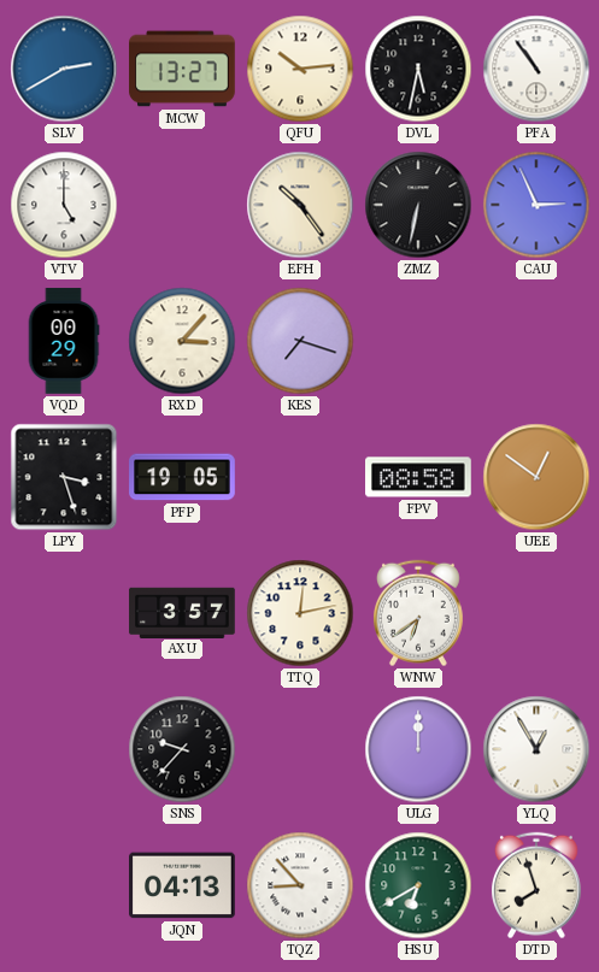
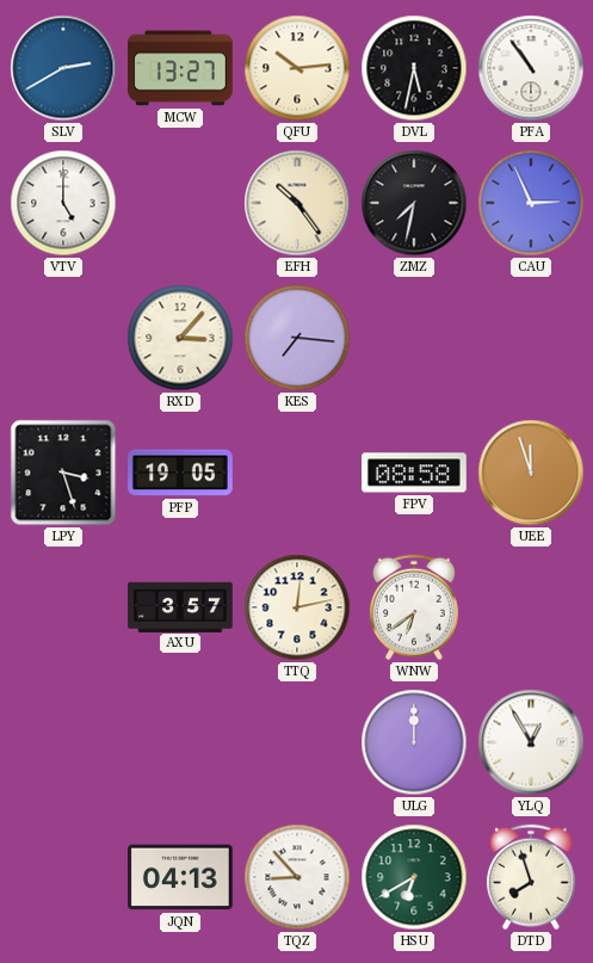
ZMZ: 6:32 -> 7:32 (414, 203)
VQD: 00:29 -> none (64, 341)
KES: 7:18 -> 7:16 (297, 338)
UEE: 12:51 -> 11:57 (531, 473)
SNS: 9:37 -> none (182, 749)
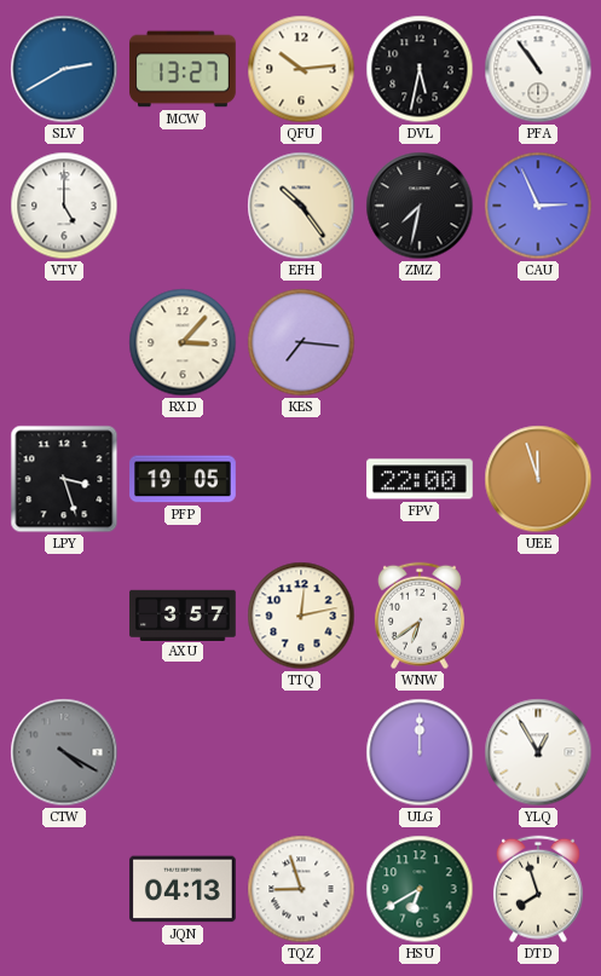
FPV: 08:58 -> 22:00 (421, 479)
CTW: none -> 4:20 (64, 752)
TQZ: 8:53 -> 8:57 (301, 889)
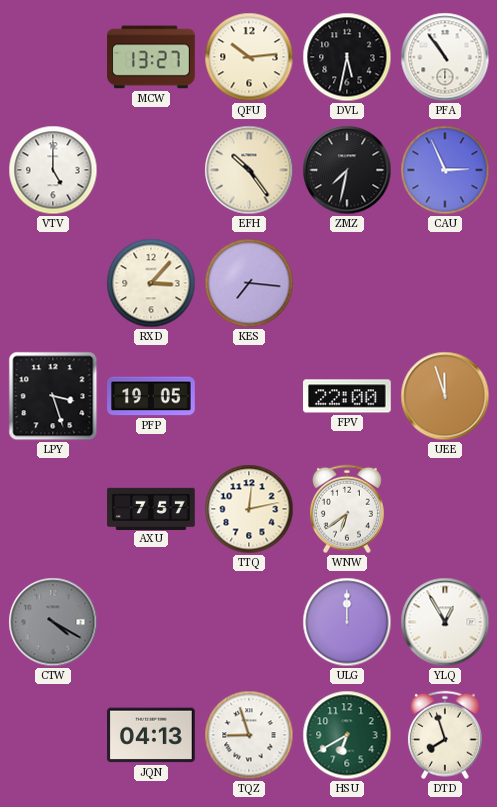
SLV: 2:40 -> none (64, 69)
AXU: 3:57 -> 7:57 (151, 508)
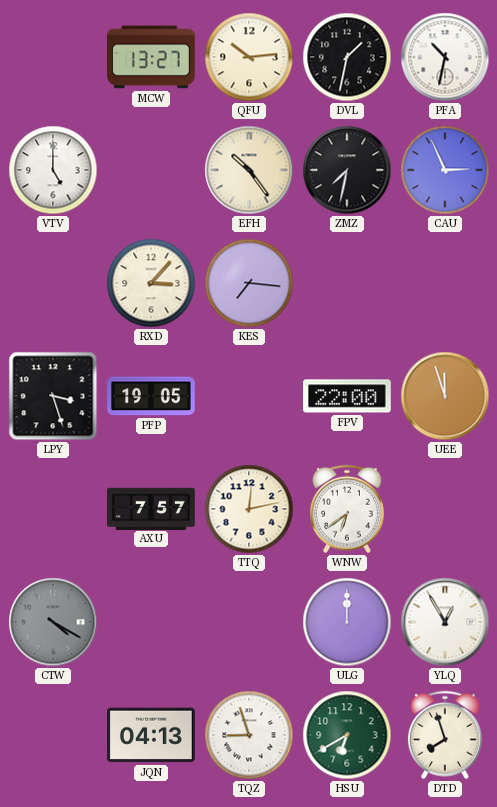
DVL: 5:32 -> 1:32 (347, 57)
PFA: 10:54 -> 10:32 (445, 57)
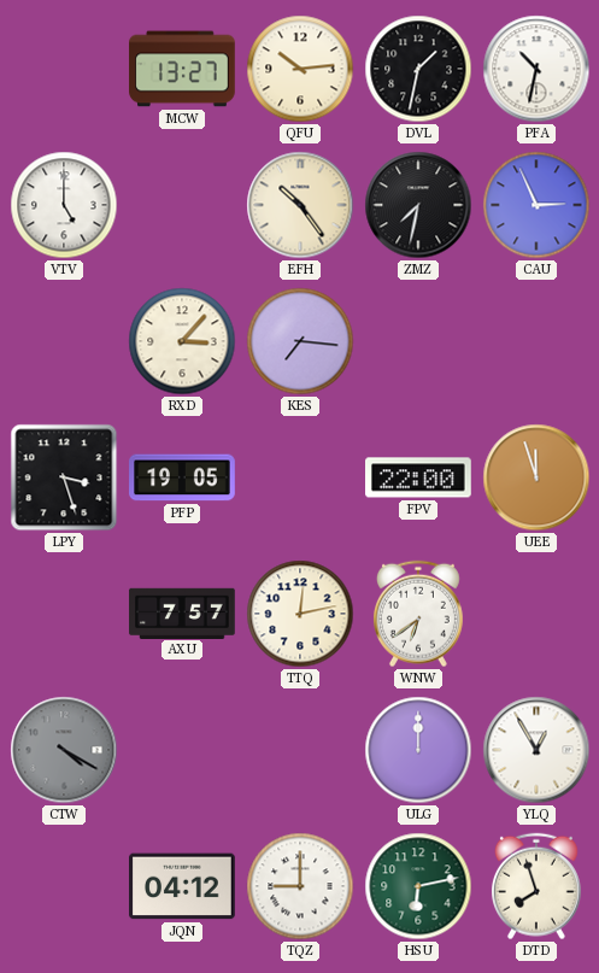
JQN: 04:13 -> 04:12 (183, 886)
TQZ: 8:57 -> 9:00 (300, 886)
HSU: 6:40 -> 6:13 (418, 886)
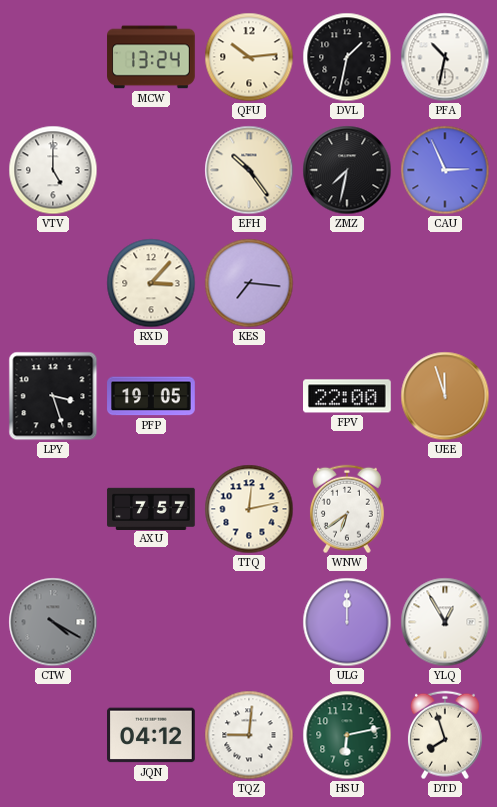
MCW: 13:27 -> 13:24 (151, 57)
TQZ: 9:00 -> 9:01 (249, 735)
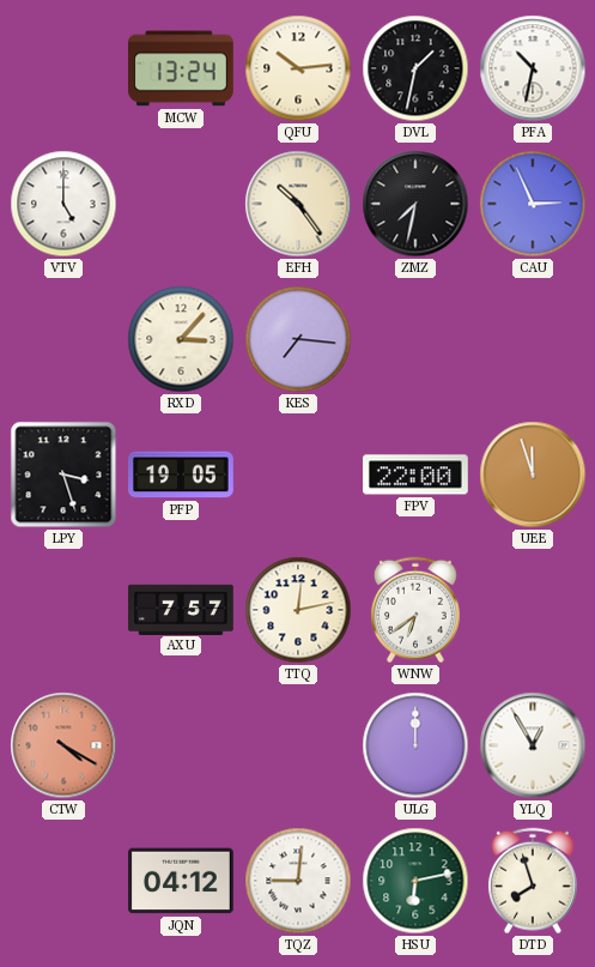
CTW dial: grey -> salmon (63, 745)
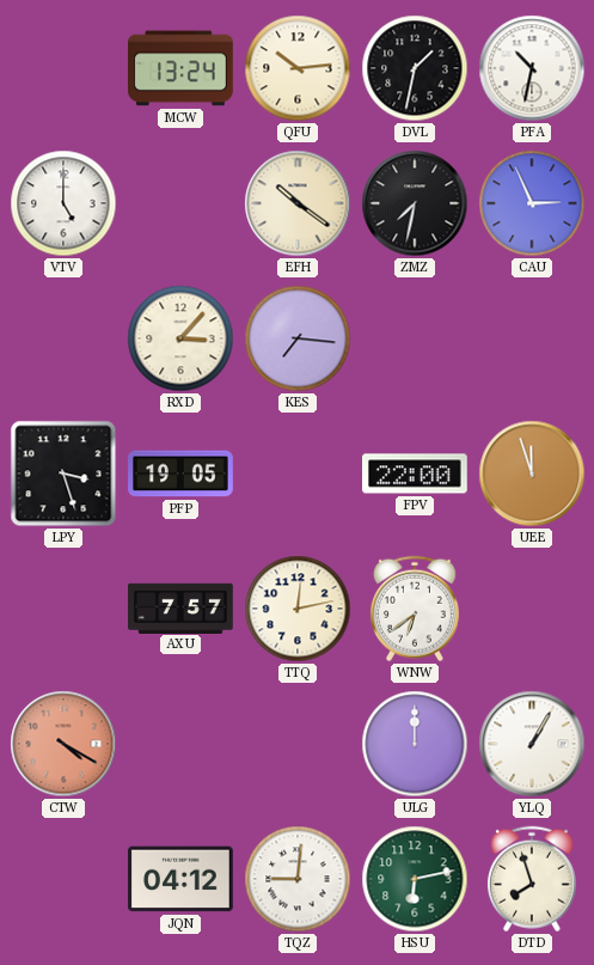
EFH: 10:24 -> 10:21 (298, 203)
YLQ: 12:55 -> 1:05 (532, 744)
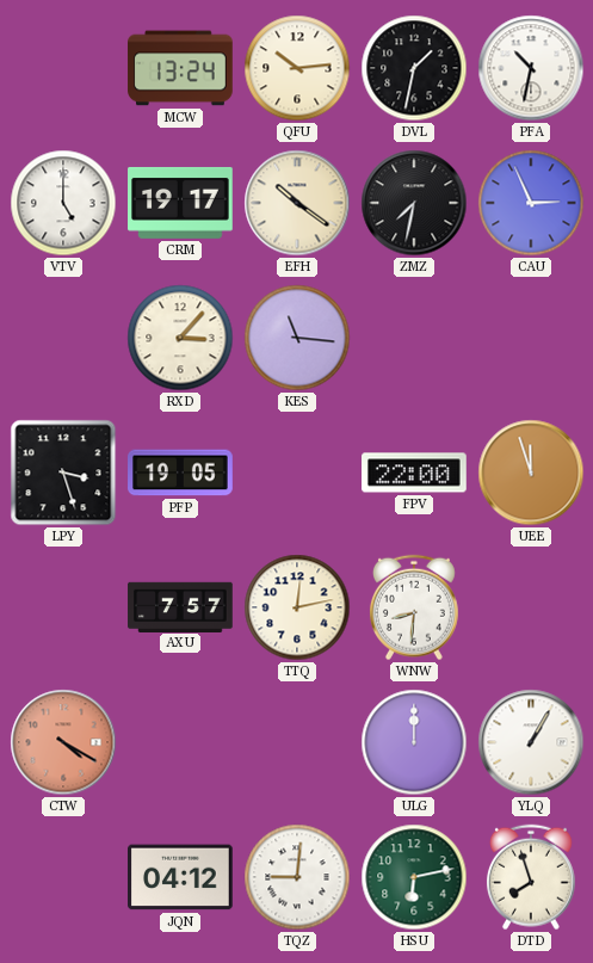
CRM: none -> 19:17 (180, 203)
KES: 7:16 -> 11:16 (297, 338)
WNW: 6:39 -> 8:31 (414, 607)
